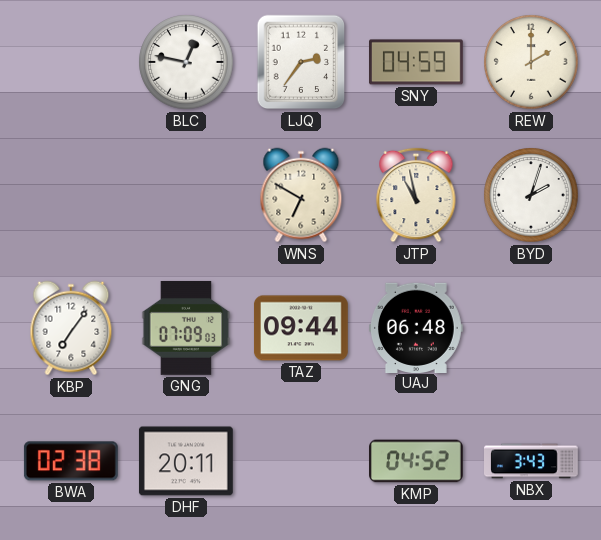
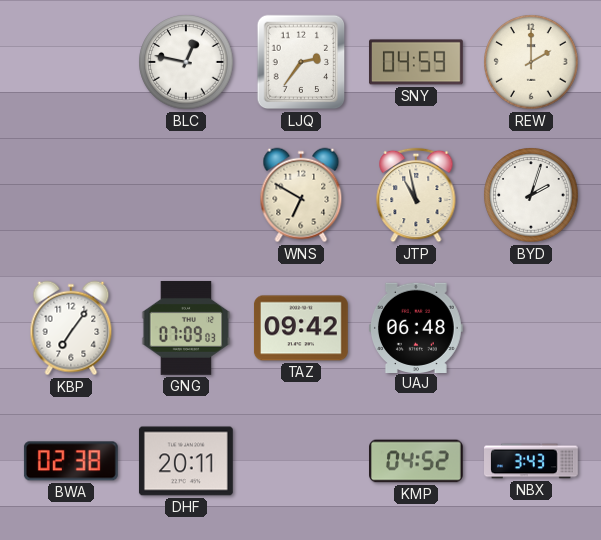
TAZ: 09:44 -> 09:42 (301, 328)
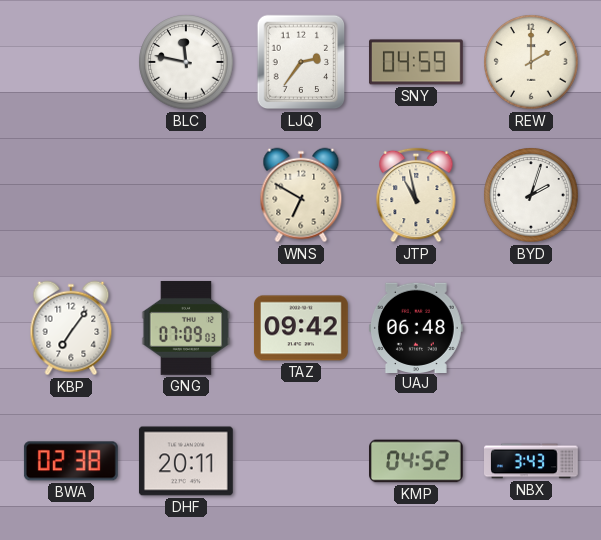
BLC: 12:47 -> 11:47 (186, 62)
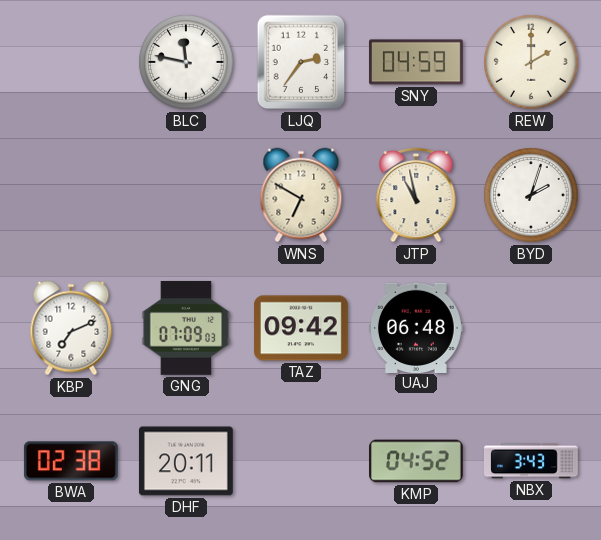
KBP: 7:06 -> 7:11 (71, 328)
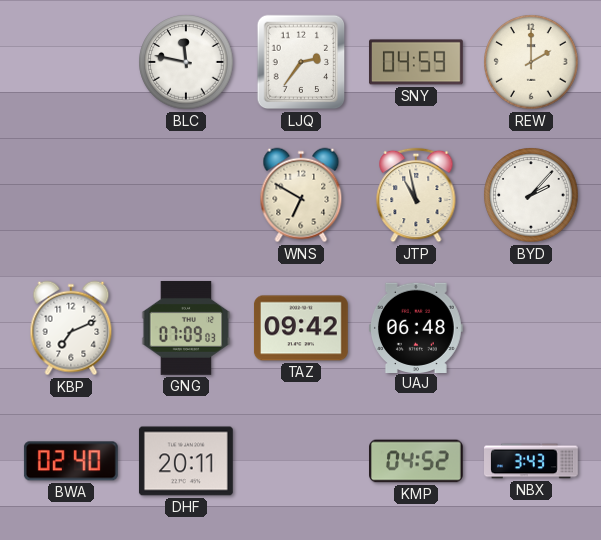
BYD: 2:03 -> 2:07 (531, 195)
BWA: 02:38 -> 02:40 (71, 461)
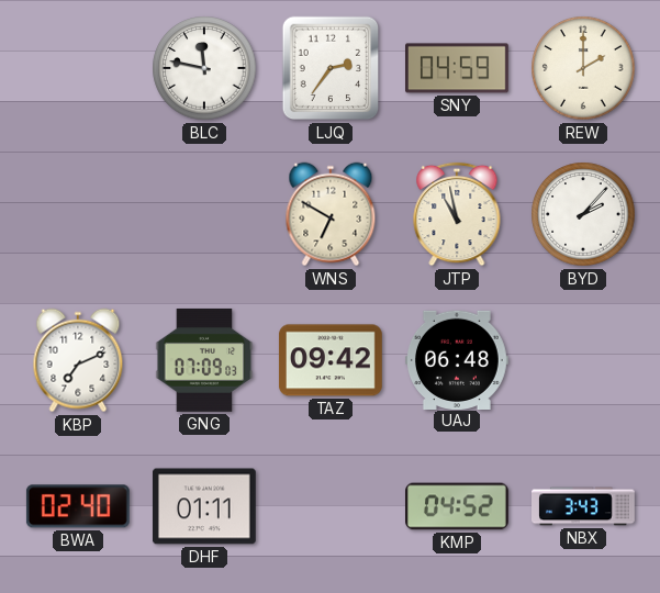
DHF: 20:11 -> 01:11 (204, 506)
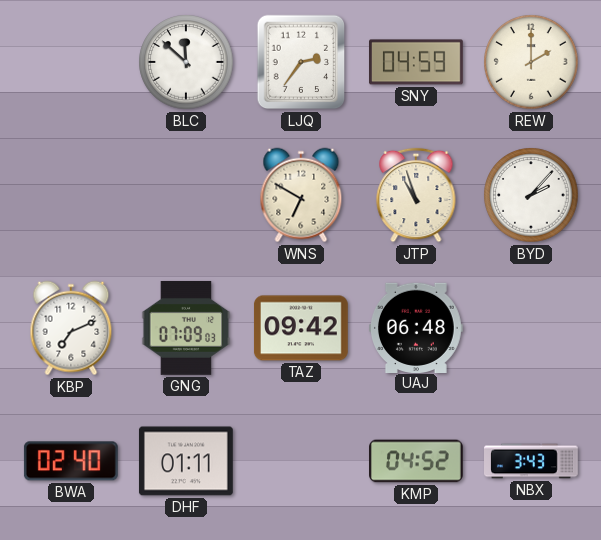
BLC: 11:47 -> 11:52 (186, 62)
JTP: 10:58 -> 10:57 (416, 195)
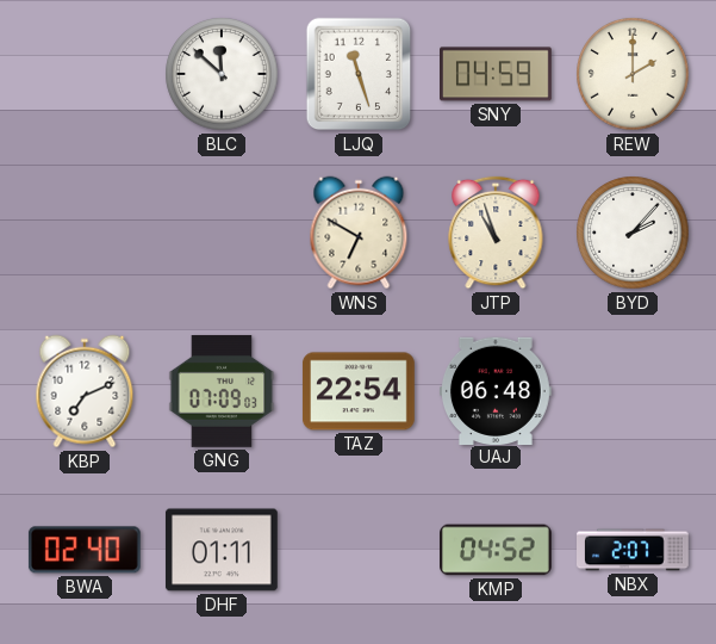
LJQ: 2:36 -> 11:27 (359, 74)
TAZ: 09:42 -> 22:54 (359, 391)
NBX: 3:43 -> 2:07 (634, 550)
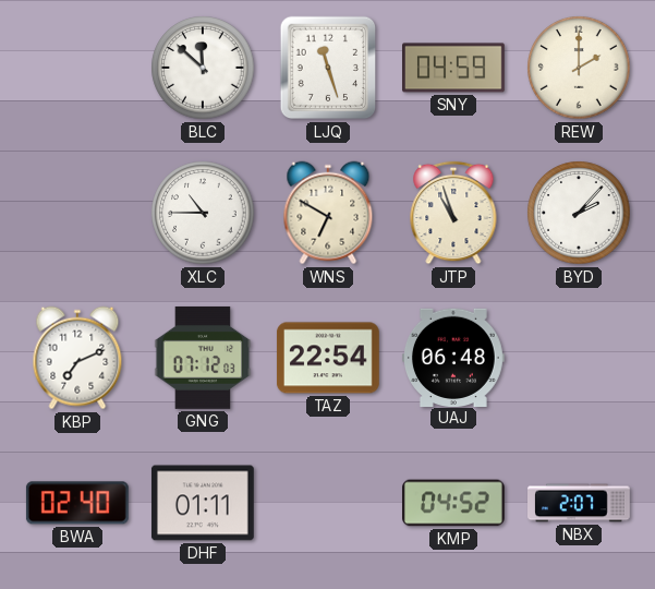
XLC: none -> 10:45 (203, 213)
GNG: 07:09 -> 07:12 (203, 358)
